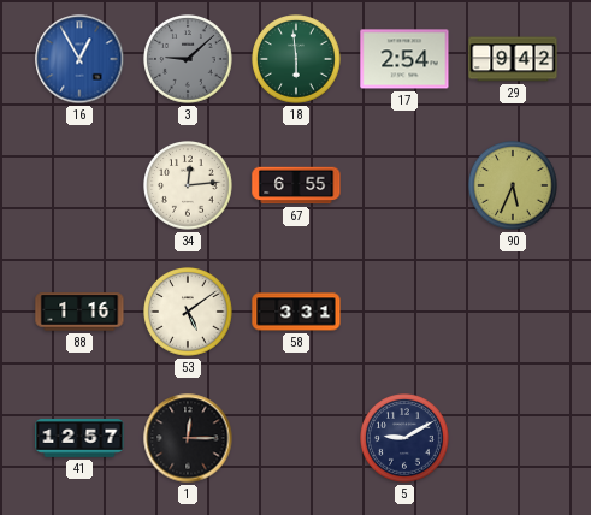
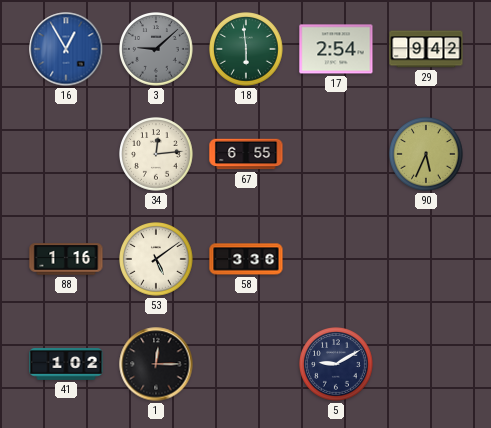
58: 3:31 -> 3:36 (246, 259)
41: 12:57 -> 1:02 (66, 365)
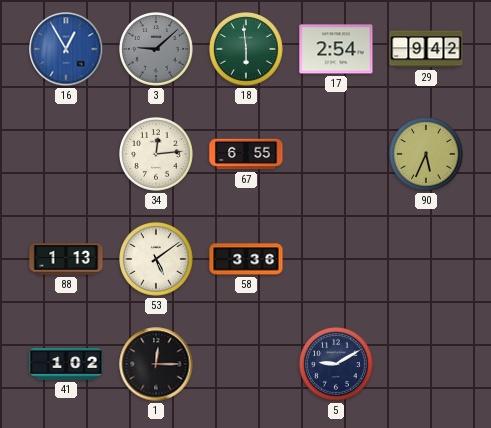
88: 1:16 -> 1:13 (66, 259)
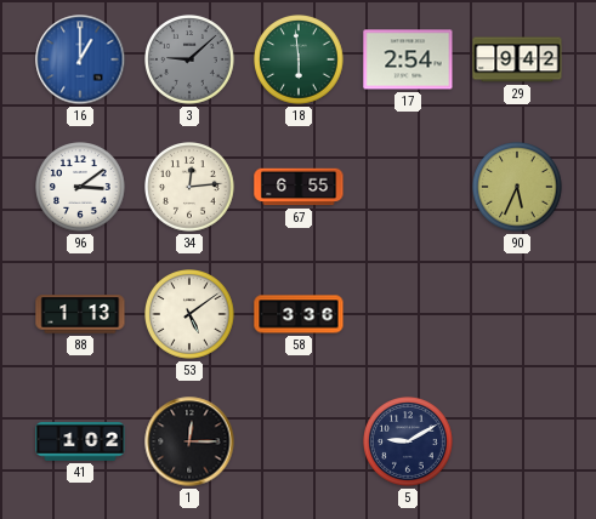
16: 12:55 -> 1:00 (80, 59)
96: none -> 3:09 (81, 188)
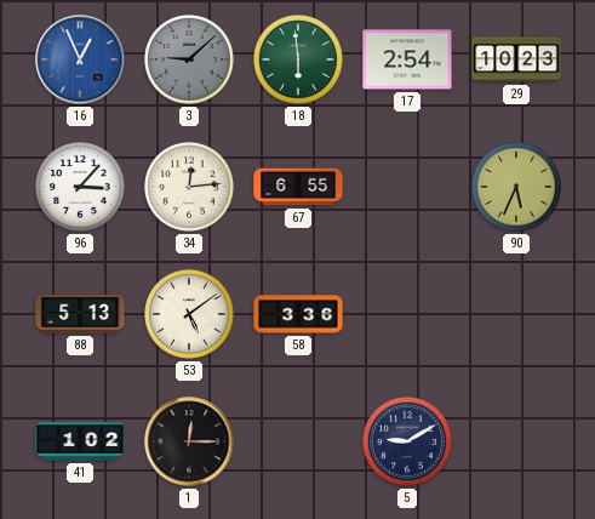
16: 1:00 -> 12:56 (80, 59)
29: 9:42 -> 10:23 (516, 59)
96: 3:09 -> 3:07 (81, 188)
88: 1:13 -> 5:13 (80, 314)
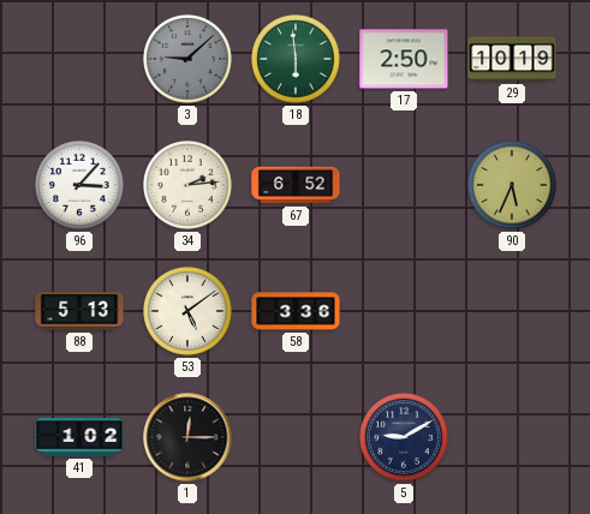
16: 12:56 -> none (80, 59)
17: 2:54 -> 2:50 (404, 59)
29: 10:23 -> 10:19 (512, 59)
34: 12:14 -> 2:14 (189, 186)
67: 6:55 -> 6:52 (296, 185)
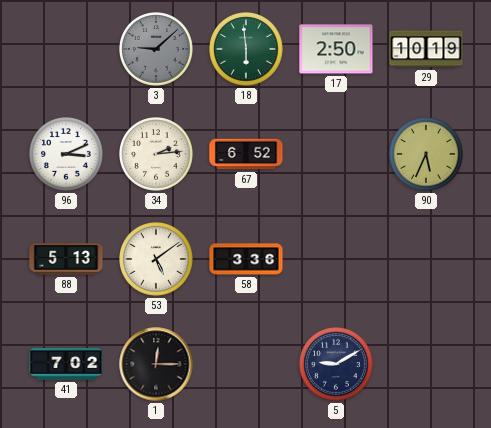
96: 3:07 -> 3:11 (67, 155)
41: 1:02 -> 7:02 (66, 365)
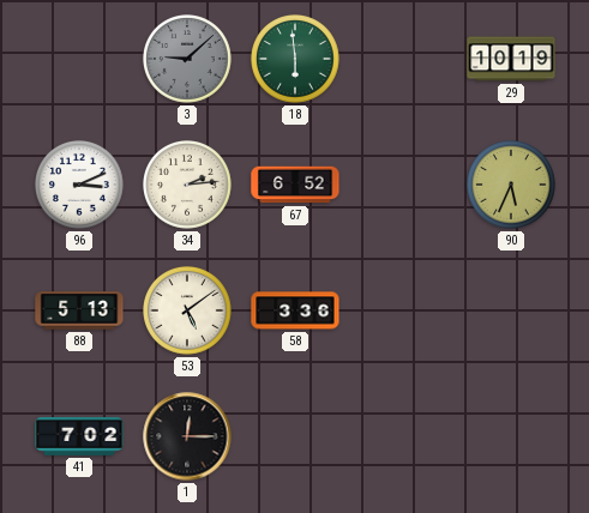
17: 2:50 -> none (336, 49)
5: 9:10 -> none (337, 365)
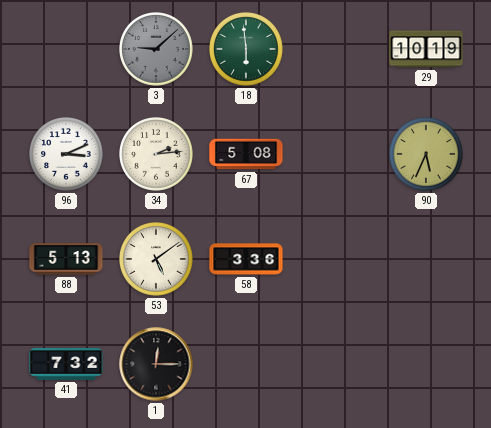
67: 6:52 -> 5:08 (246, 154)
41: 7:02 -> 7:32 (66, 365)
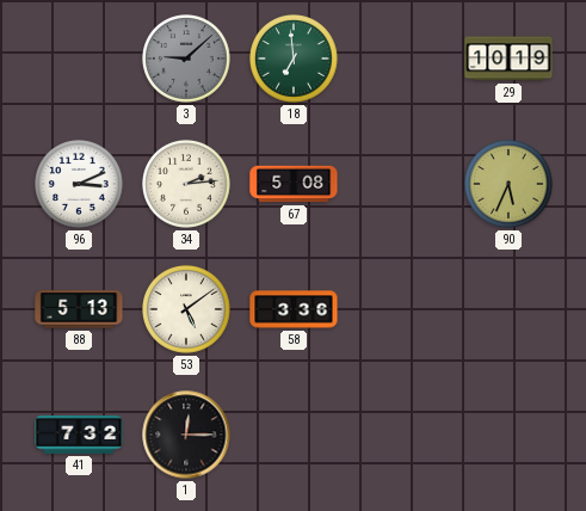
18: 5:59 -> 6:59 (295, 60)
